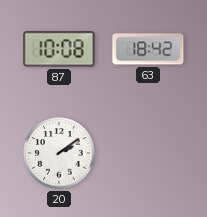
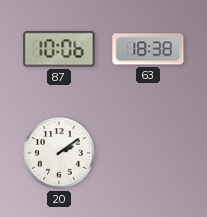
87: 10:08 -> 10:06 (59, 49)
63: 18:42 -> 18:38 (148, 49)
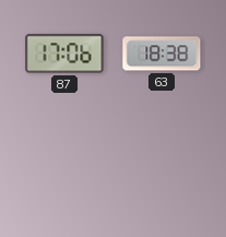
87: 10:06 -> 17:06 (64, 54)
20: 2:09 -> none (59, 153)
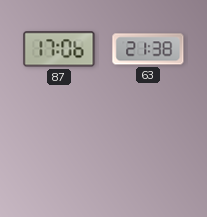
63: 18:38 -> 21:38 (148, 49)
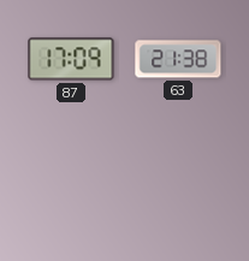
87: 17:06 -> 17:09 (71, 59)
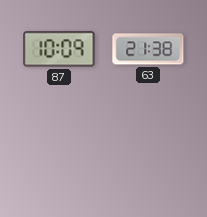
87: 17:09 -> 10:09 (59, 49)
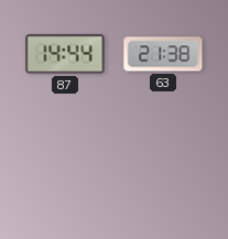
87: 10:09 -> 14:44 (65, 54)
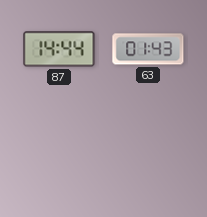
63: 21:38 -> 01:43 (148, 49)
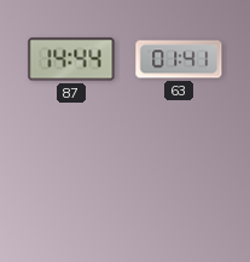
63: 01:43 -> 01:41 (179, 59)
